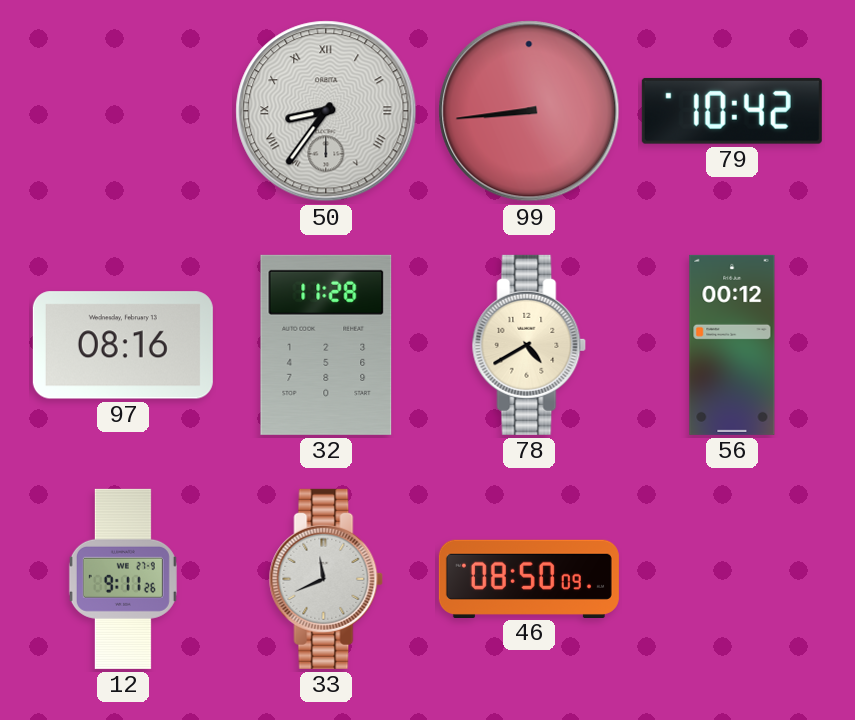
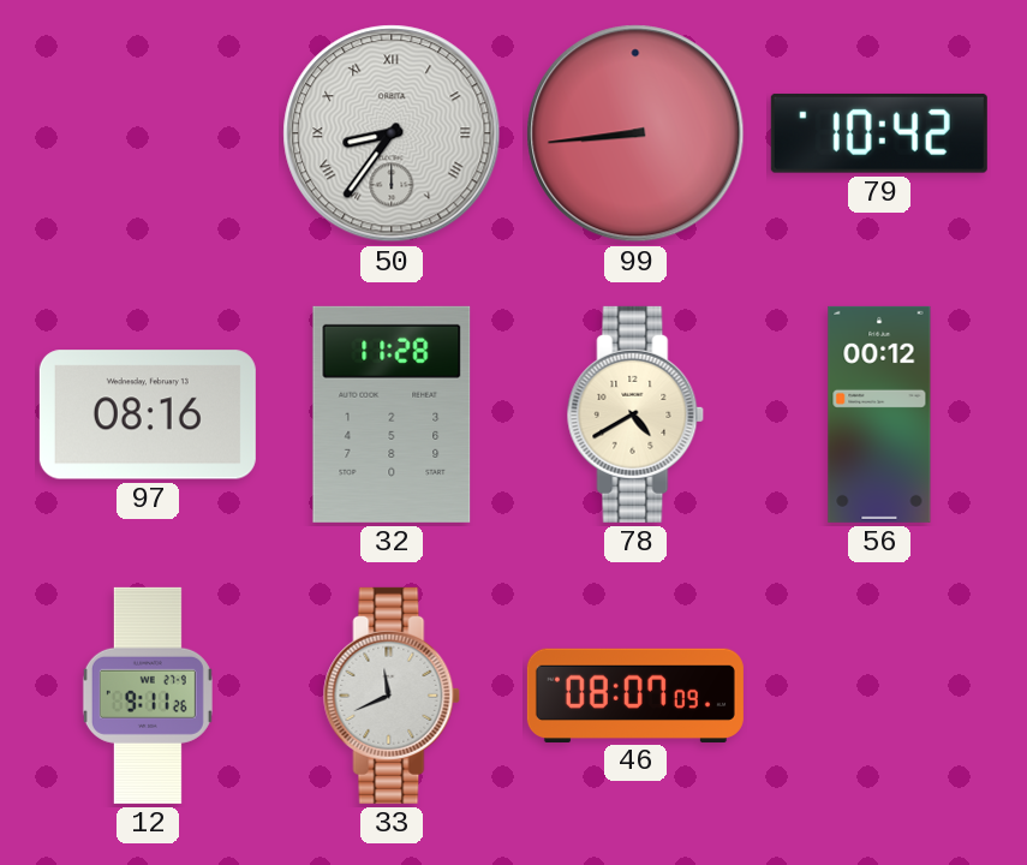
46: 08:50 -> 08:07 (635, 694)
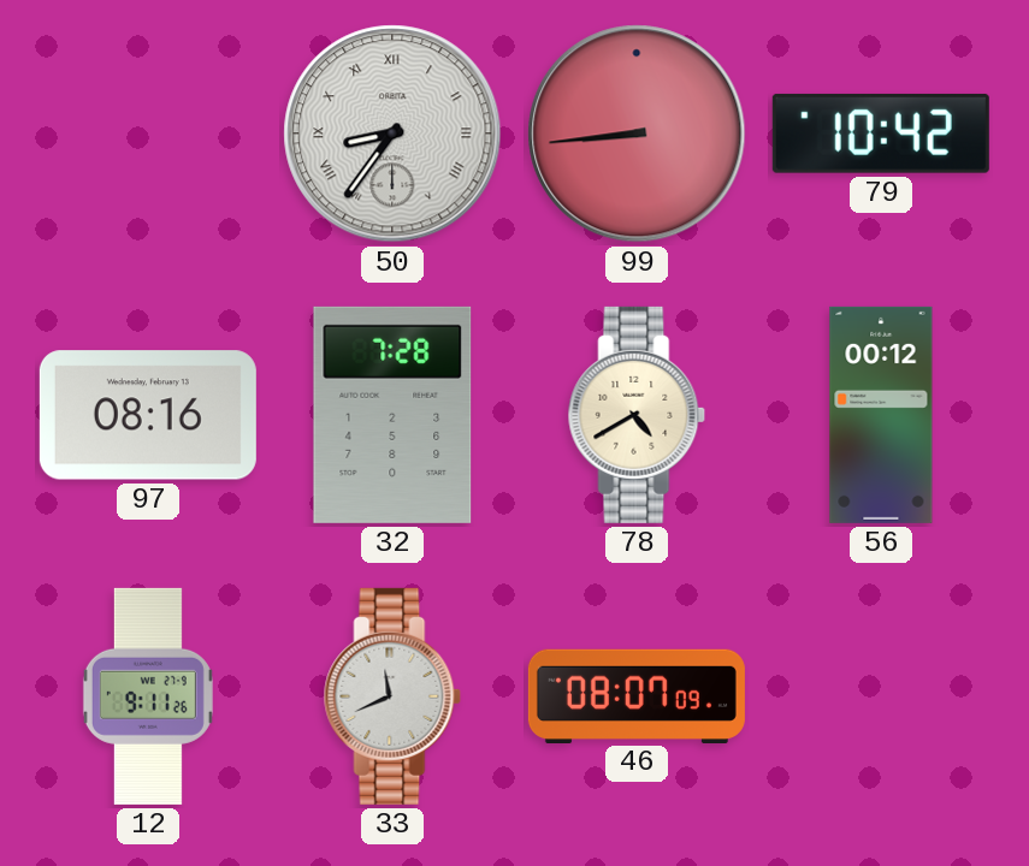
32: 11:28 -> 7:28 (392, 415)
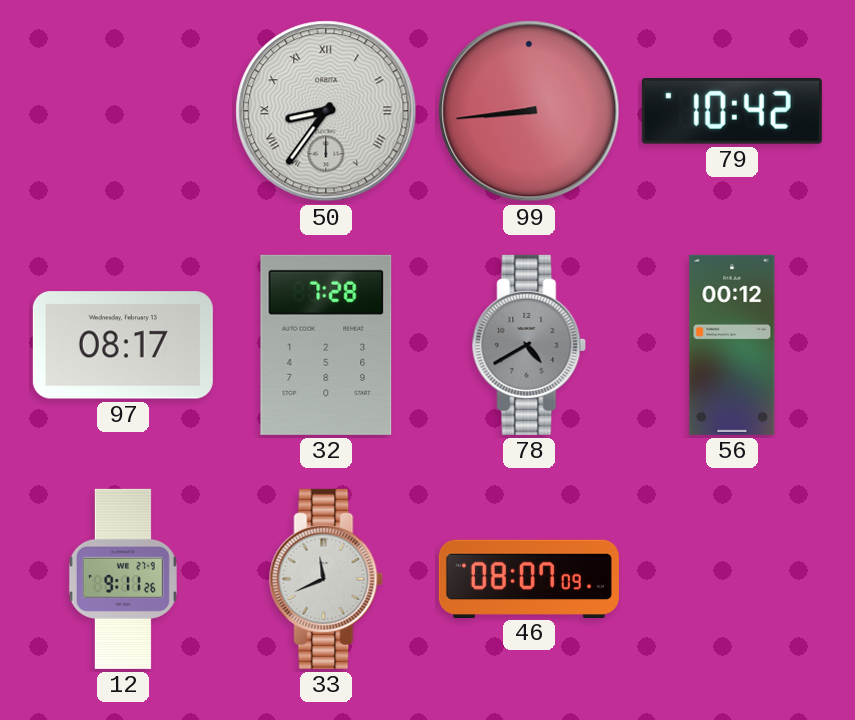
97: 08:16 -> 08:17 (123, 345)
78 dial: cream -> grey (529, 345)
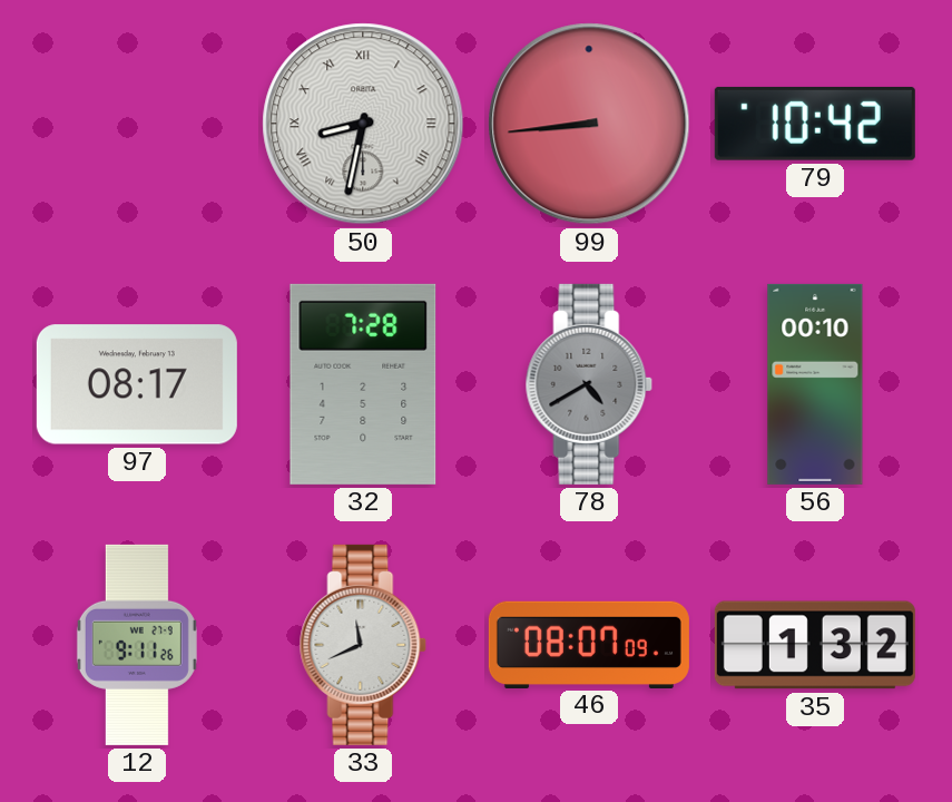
50: 8:36 -> 8:32 (363, 124)
56: 00:12 -> 00:10 (815, 384)
35: none -> 1:32 (815, 645)
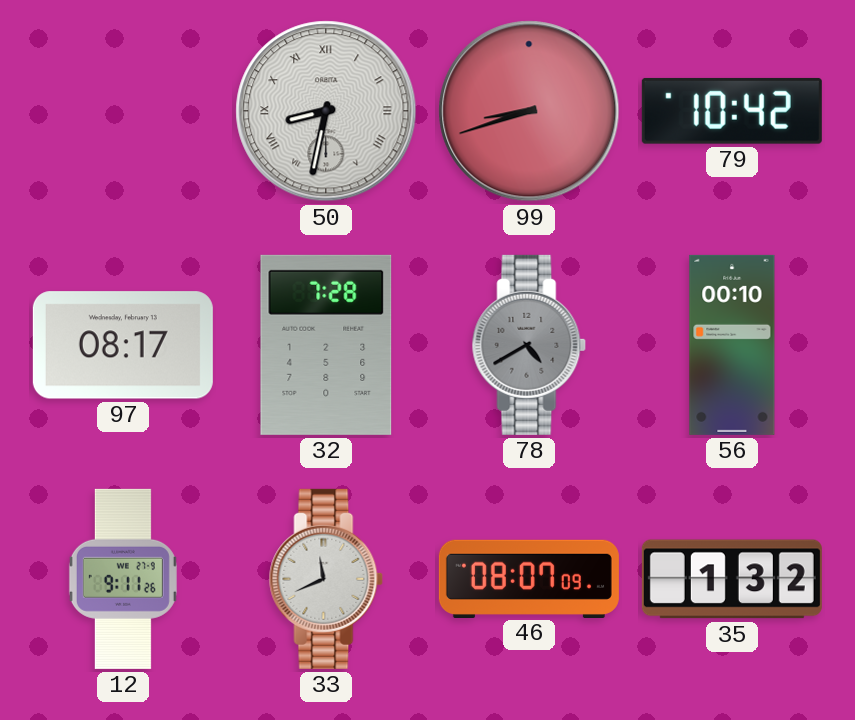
99: 8:44 -> 8:42 (529, 111)
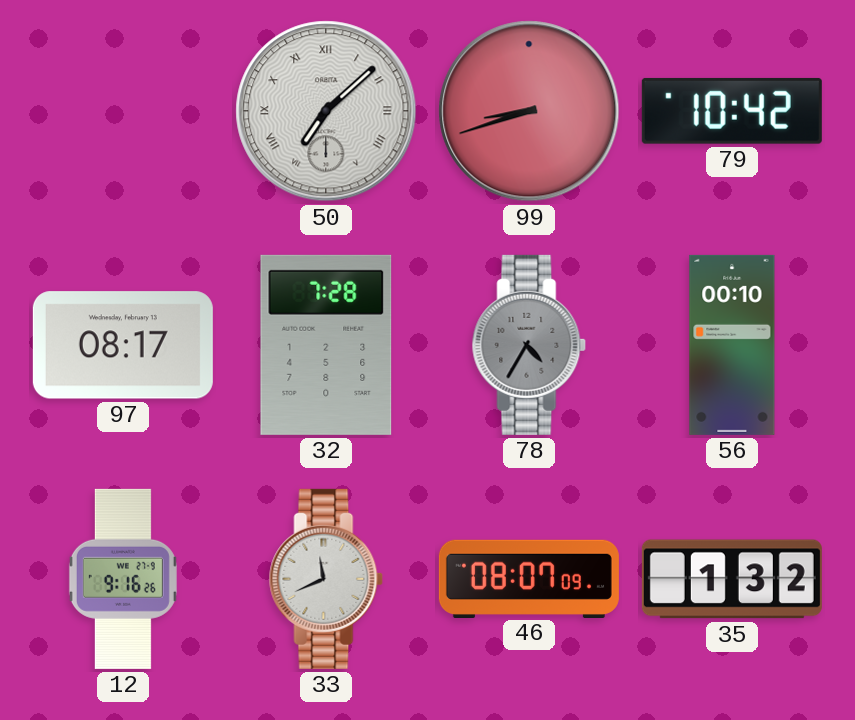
50: 8:32 -> 7:08 (326, 111)
78: 4:40 -> 4:35 (529, 345)
12: 9:11 -> 9:16 (123, 579)
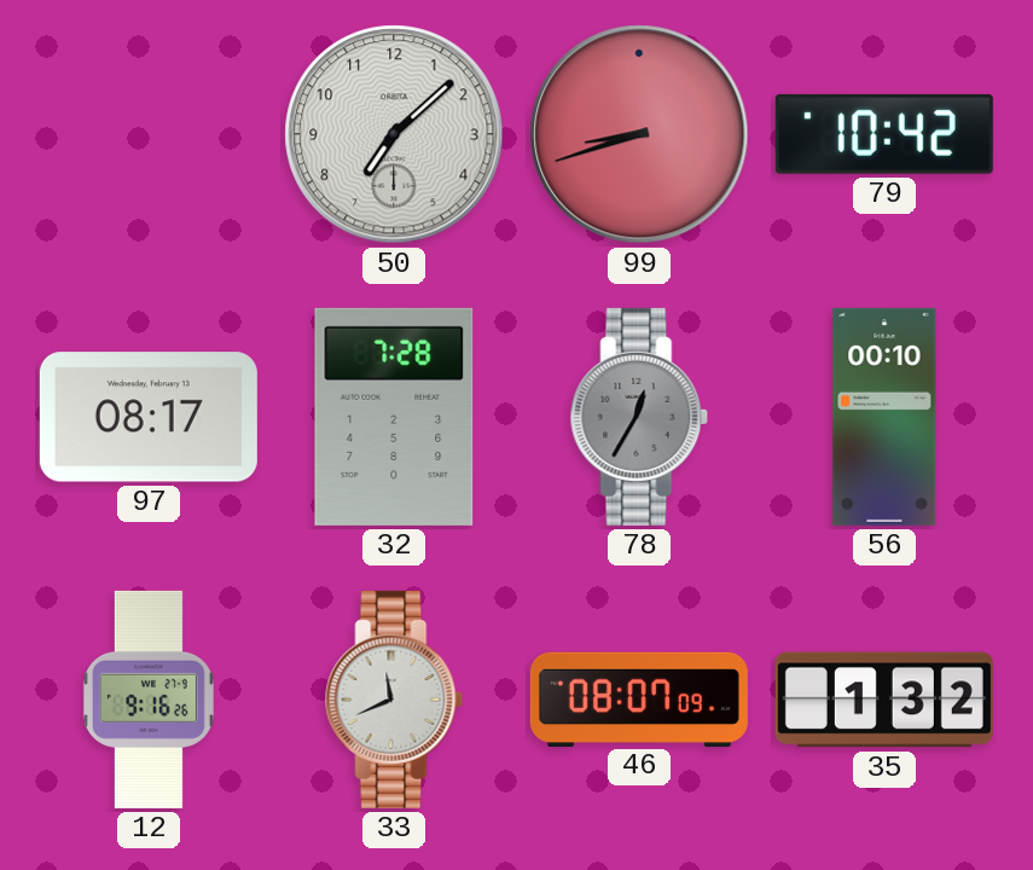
50 numerals: Roman -> Arabic (394, 134)
78: 4:35 -> 12:35 (639, 417)
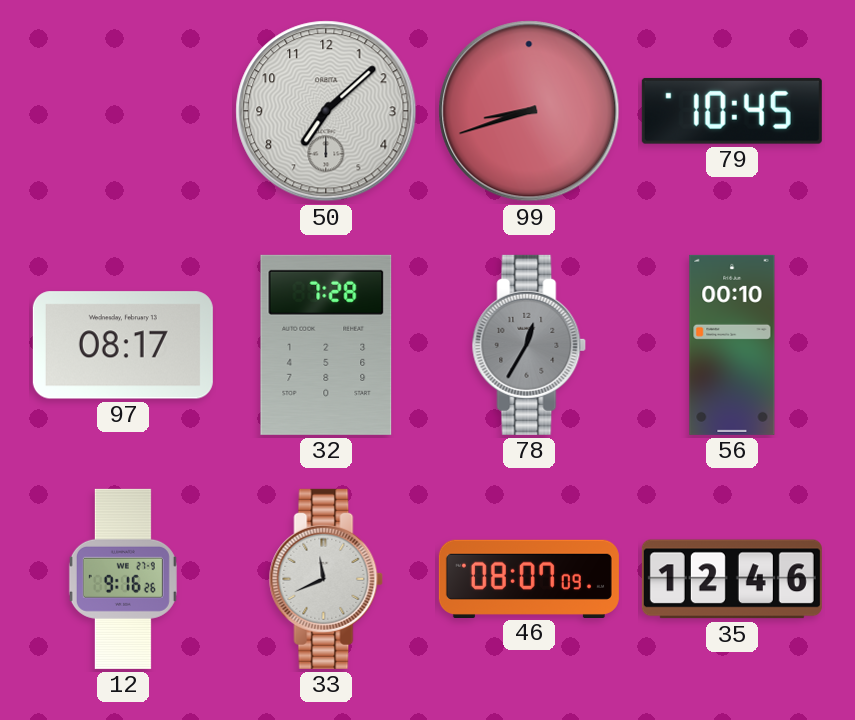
79: 10:42 -> 10:45 (732, 111)
35: 1:32 -> 12:46 (732, 579)
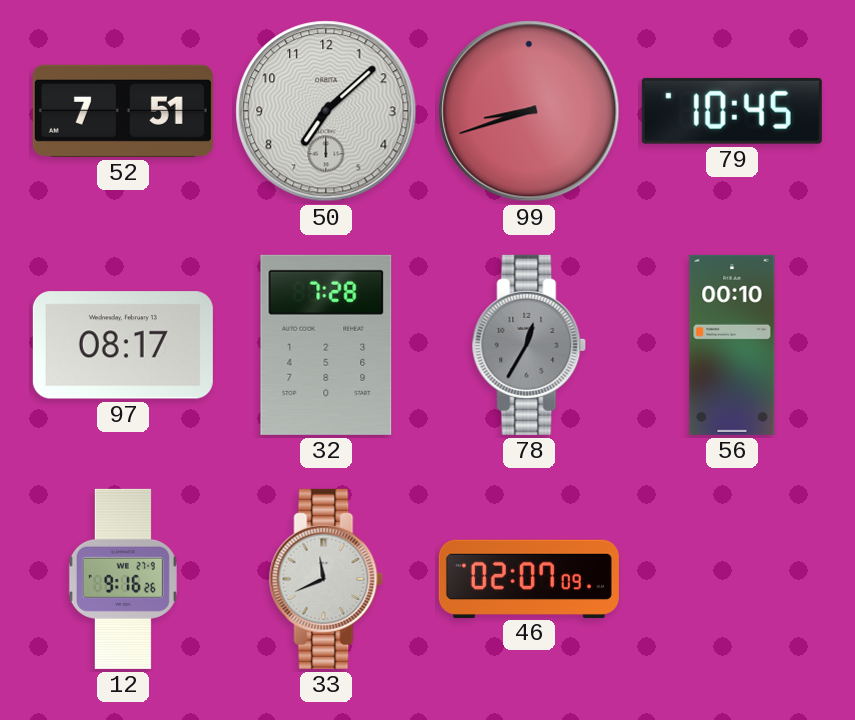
52: none -> 7:51 (123, 111)
46: 08:07 -> 02:07 (529, 578)
35: 12:46 -> none (732, 579)
